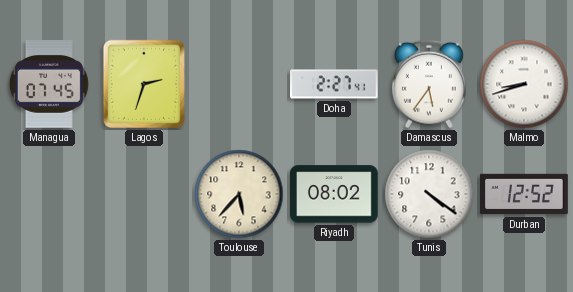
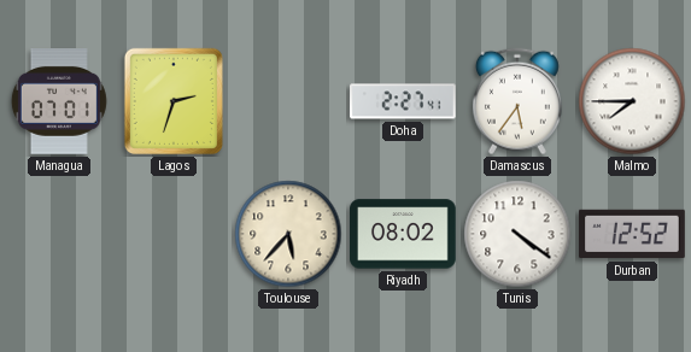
Managua: 07:45 -> 07:01 (59, 102)
Malmo: 8:42 -> 7:45 (632, 101)
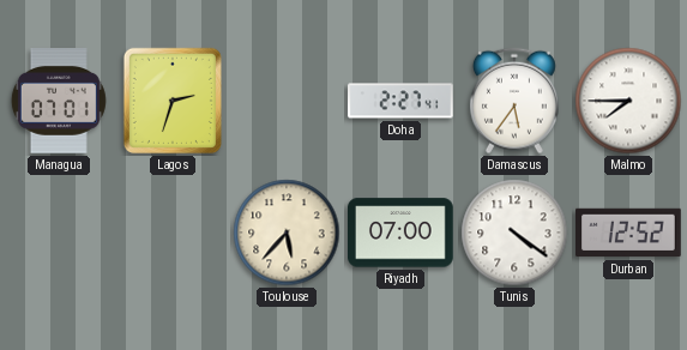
Riyadh: 08:02 -> 07:00 (402, 233)
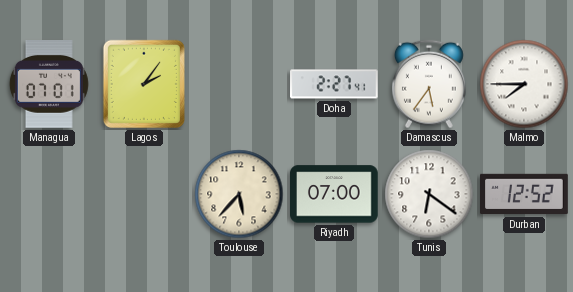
Lagos: 2:33 -> 2:06 (144, 84)
Tunis: 4:21 -> 6:21 (429, 194)
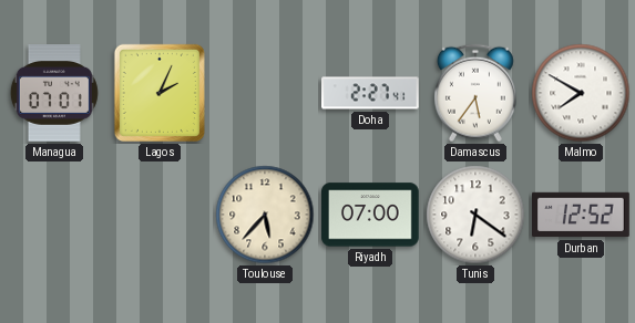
Lagos: 2:06 -> 2:04 (160, 93)
Malmo: 7:45 -> 7:50 (581, 93)
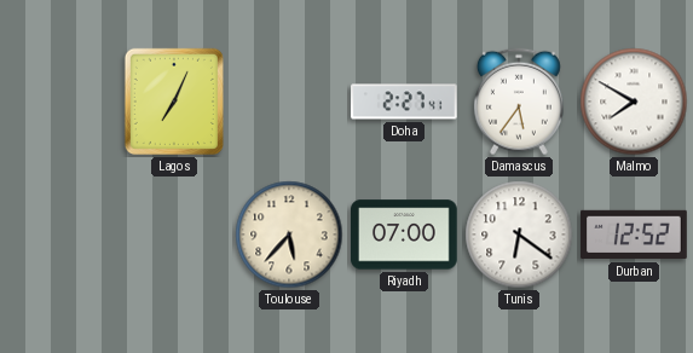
Managua: 07:01 -> none (54, 94)
Lagos: 2:04 -> 7:04 (174, 102)
